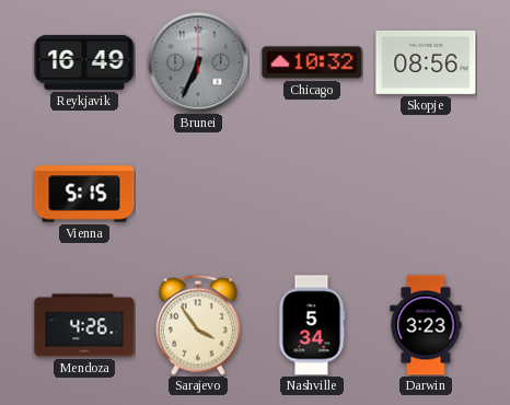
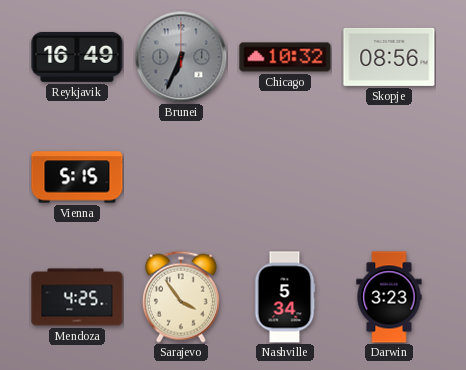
Mendoza: 4:26 -> 4:25 (77, 297)
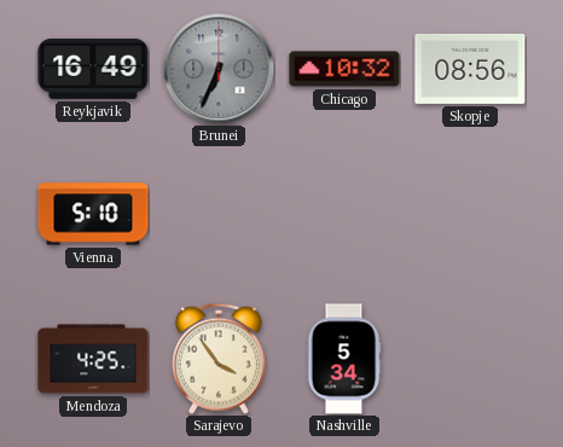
Vienna: 5:15 -> 5:10 (93, 214)
Darwin: 3:23 -> none (389, 297)
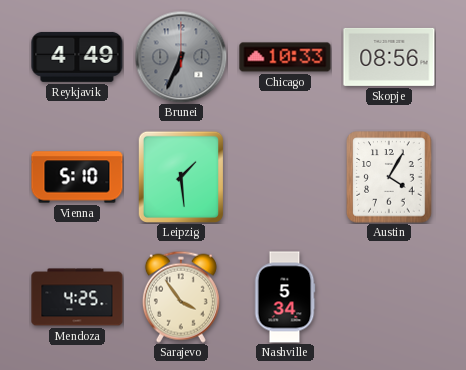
Reykjavik: 16:49 -> 4:49 (77, 57)
Chicago: 10:32 -> 10:33 (285, 57)
Leipzig: none -> 1:29 (180, 176)
Austin: none -> 4:05 (389, 177)
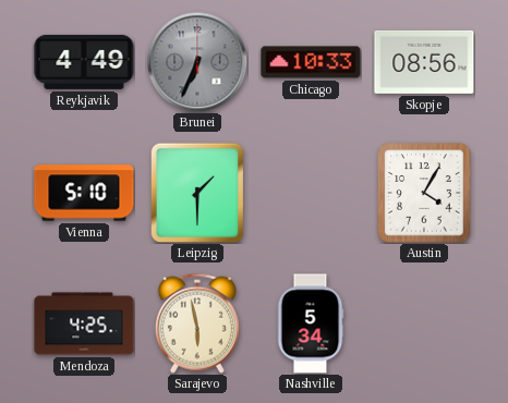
Leipzig: 1:29 -> 1:30 (196, 192)
Sarajevo: 3:54 -> 5:58 (197, 323)
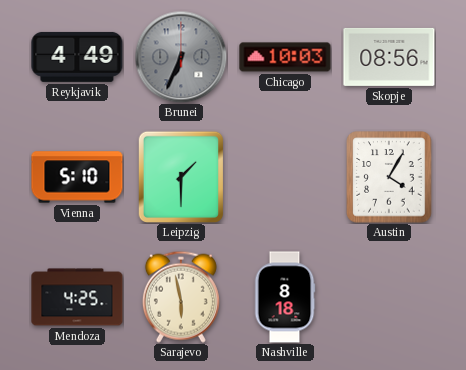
Chicago: 10:33 -> 10:03 (285, 57)
Nashville: 5:34 -> 8:18 (285, 297)
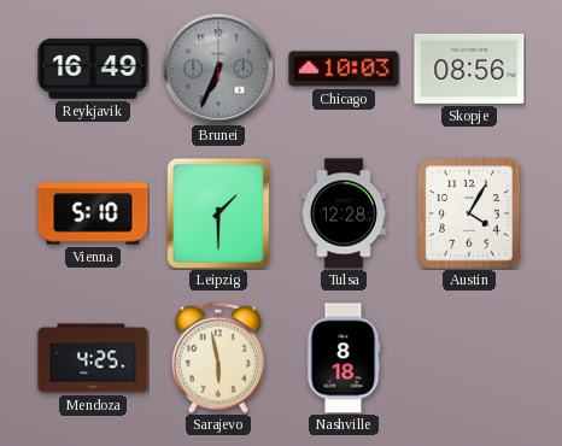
Reykjavik: 4:49 -> 16:49 (93, 69)
Tulsa: none -> 12:28 (344, 213)
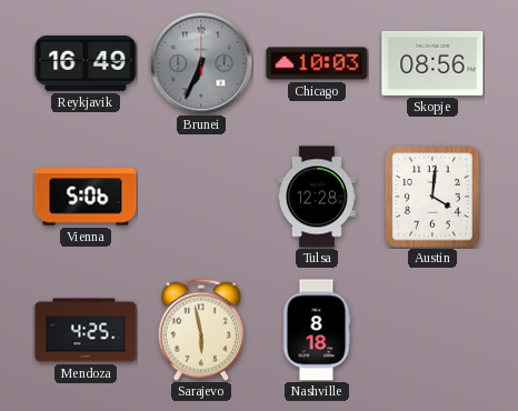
Vienna: 5:10 -> 5:06 (86, 197)
Leipzig: 1:30 -> none (217, 212)
Austin: 4:05 -> 4:01 (432, 197)
